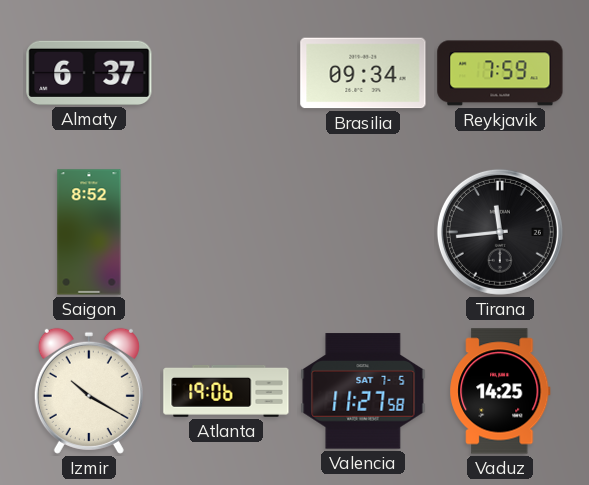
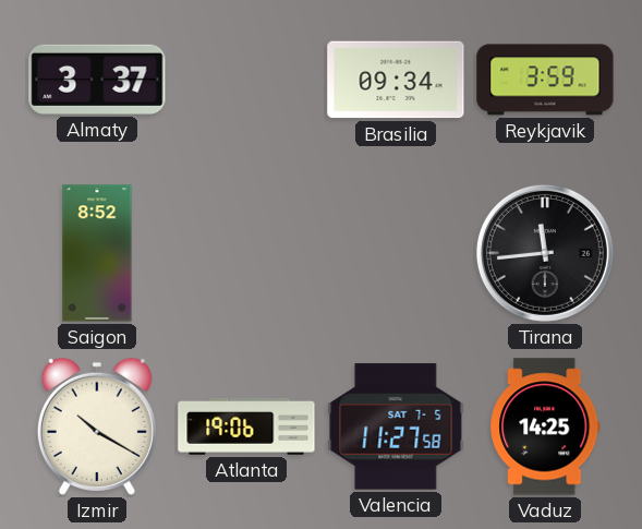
Almaty: 6:37 -> 3:37 (97, 80)
Reykjavik: 7:59 -> 3:59 (545, 80)
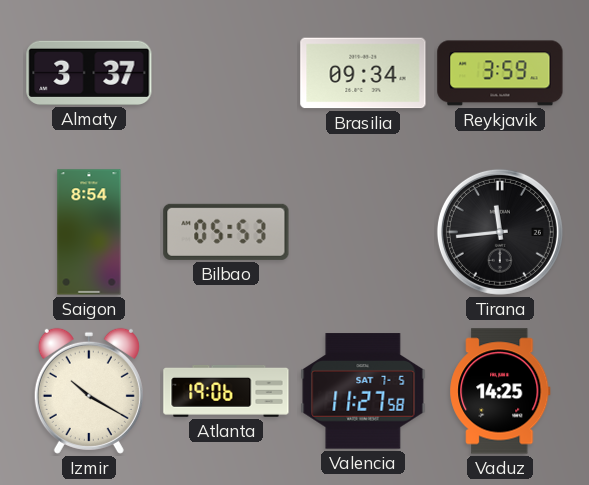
Saigon: 8:52 -> 8:54 (89, 232)
Bilbao: none -> 05:53 (226, 232)
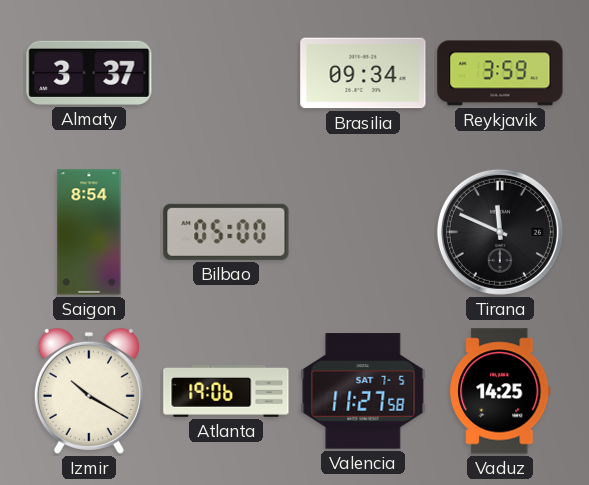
Bilbao: 05:53 -> 05:00 (226, 232)
Tirana: 11:44 -> 11:49 (500, 232)
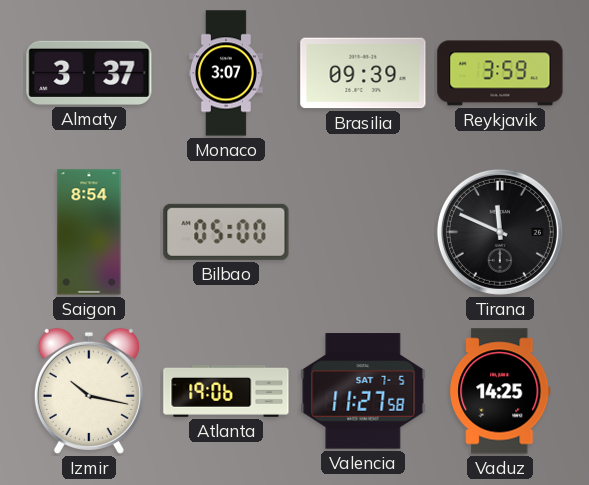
Monaco: none -> 3:07 (226, 73)
Brasilia: 09:34 -> 09:39 (363, 73)
Izmir: 10:20 -> 10:17 (89, 391)
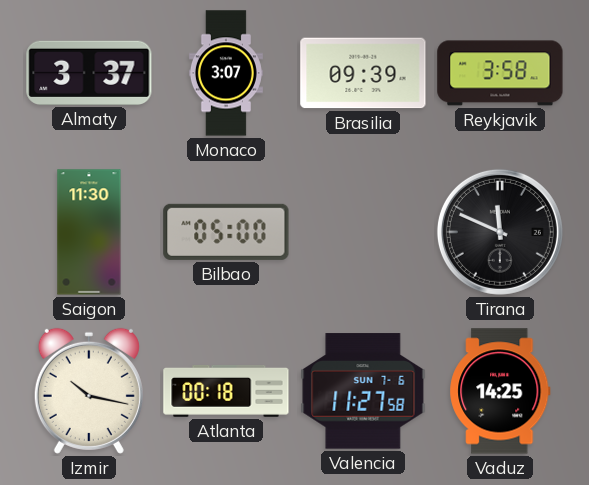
Reykjavik: 3:59 -> 3:58 (500, 73)
Saigon: 8:54 -> 11:30 (89, 232)
Atlanta: 19:06 -> 00:18 (226, 391)
Valencia date: SAT 7-5 -> SUN 7-6 (363, 391)
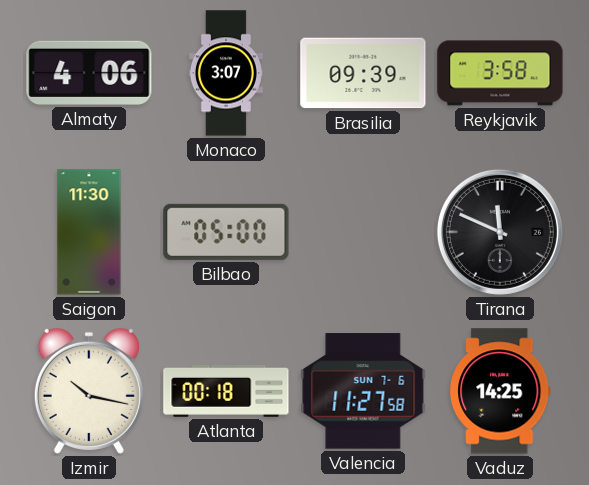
Almaty: 3:37 -> 4:06 (89, 73)
